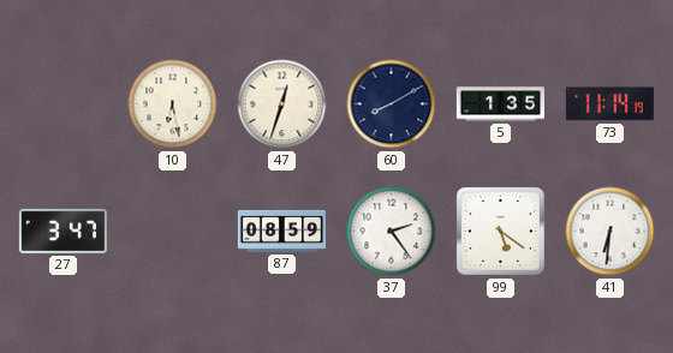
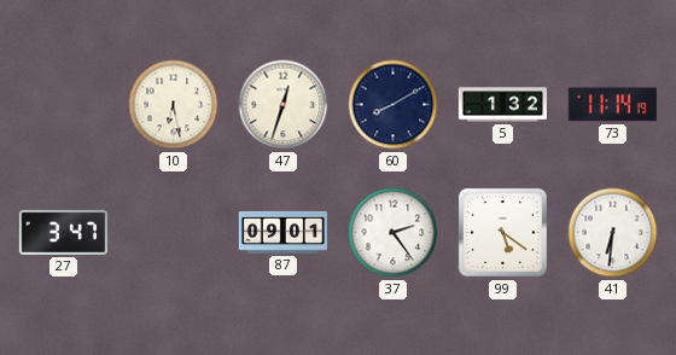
5: 1:35 -> 1:32 (502, 105)
87: 08:59 -> 09:01 (282, 232)
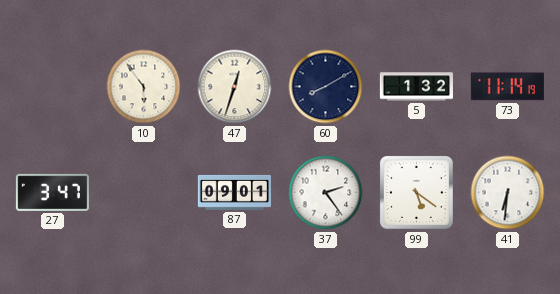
10: 6:28 -> 5:54 (144, 87)
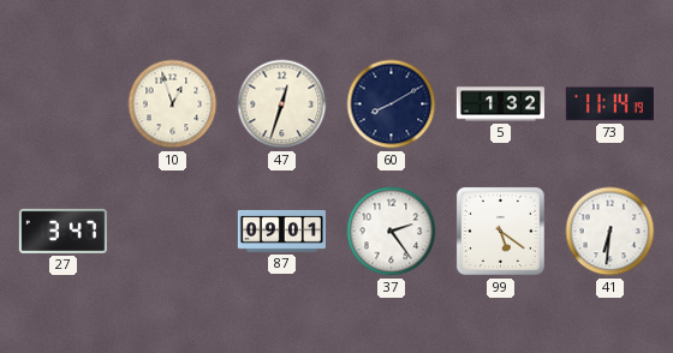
10: 5:54 -> 12:57 (173, 104)
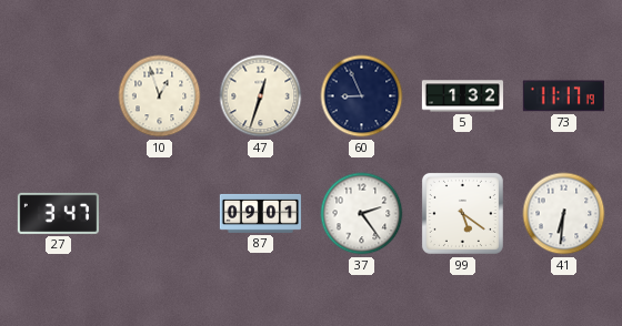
60: 8:10 -> 8:56 (362, 96)
73: 11:14 -> 11:17 (563, 96)
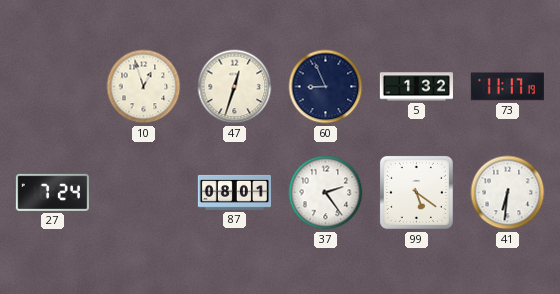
27: 3:47 -> 7:24 (52, 192)
87: 09:01 -> 08:01 (234, 192)
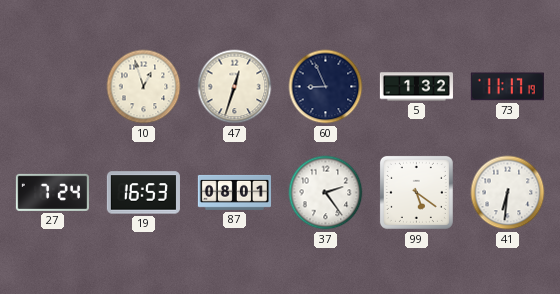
19: none -> 16:53 (143, 193)
